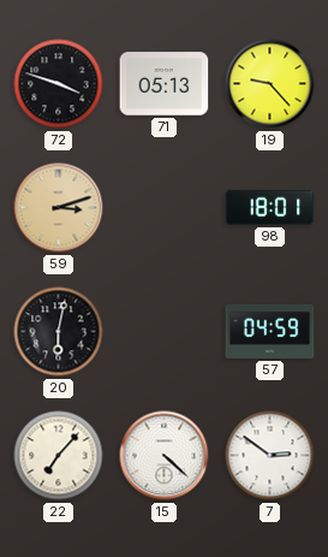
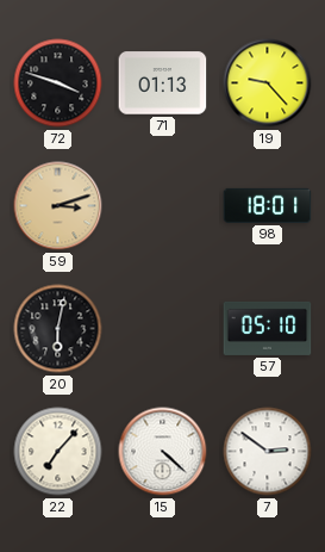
71: 05:13 -> 01:13 (163, 83)
57: 04:59 -> 05:10 (268, 328)
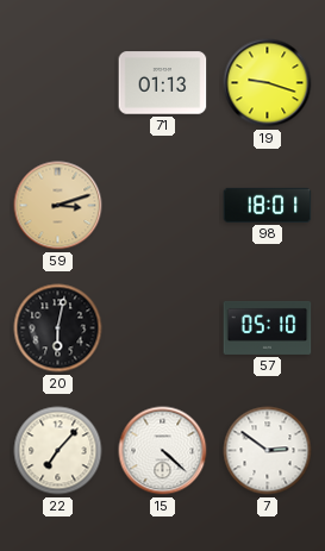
72: 3:48 -> none (58, 83)
19: 9:23 -> 9:18 (268, 83)
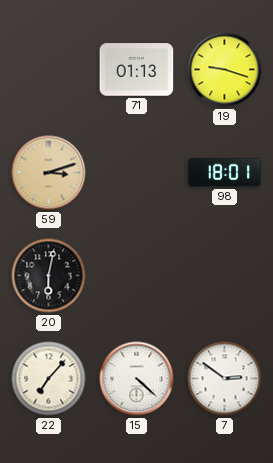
57: 05:10 -> none (268, 327)
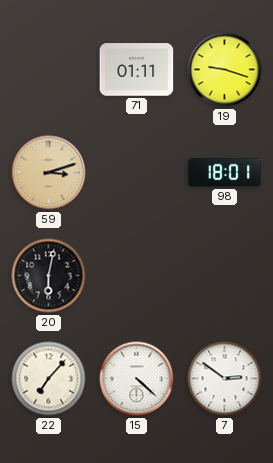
71: 01:13 -> 01:11 (137, 70)
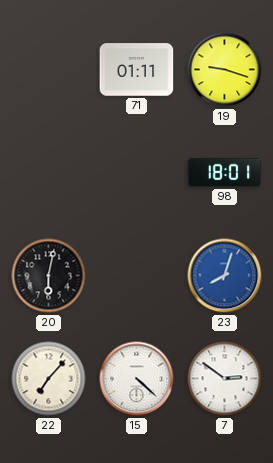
59: 3:12 -> none (49, 173)
23: none -> 8:03 (225, 276)
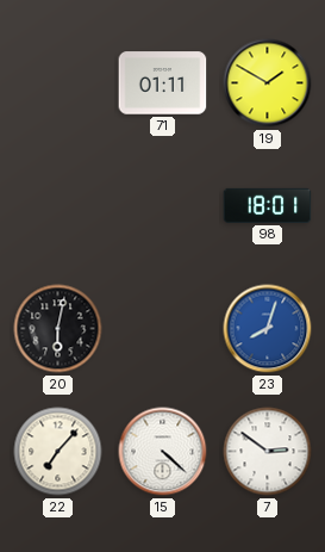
19: 9:18 -> 1:50 (268, 83)
